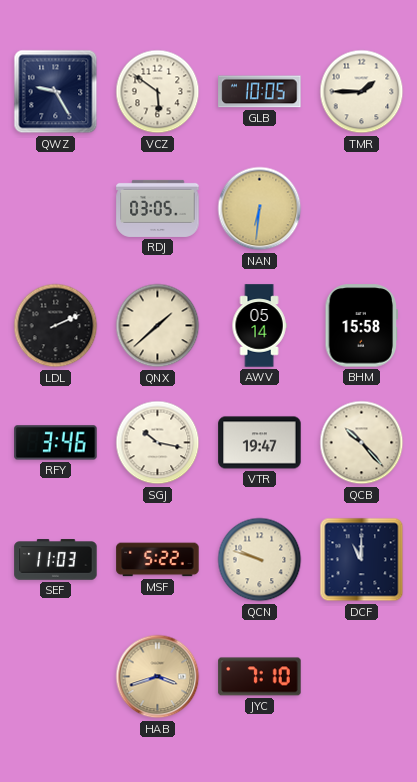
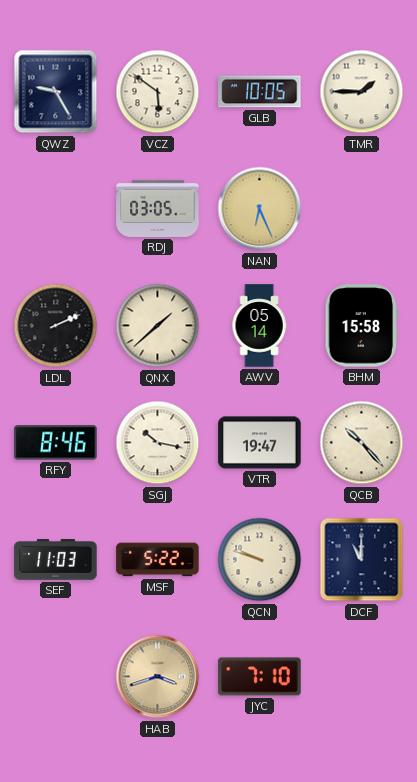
NAN: 6:31 -> 6:26 (260, 209)
RFY: 3:46 -> 8:46 (56, 443)
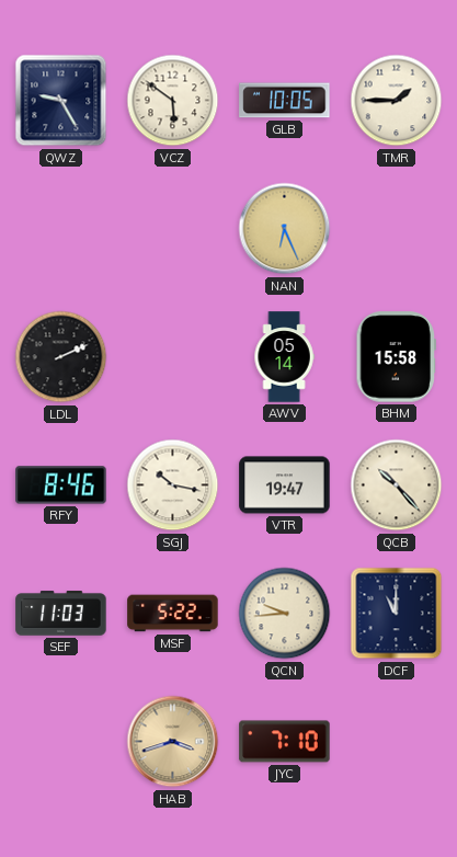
RDJ: 03:05 -> none (158, 208)
QNX: 1:38 -> none (158, 326)
QCN: 9:48 -> 9:44 (285, 614)
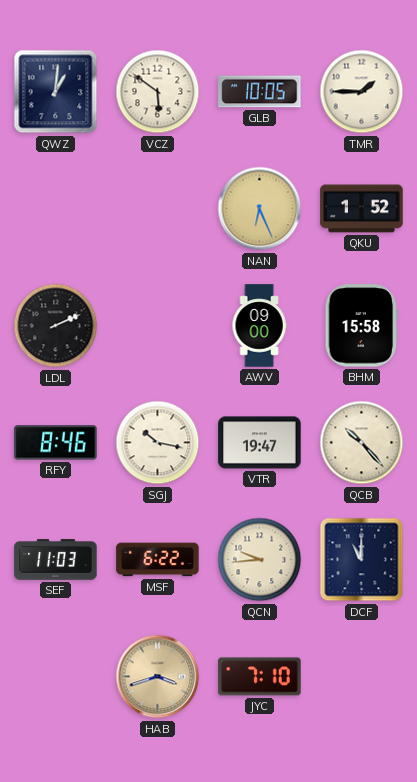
QWZ: 9:25 -> 1:01 (56, 92)
QKU: none -> 1:52 (362, 209)
AWV: 05:14 -> 09:00 (259, 326)
MSF: 5:22 -> 6:22 (158, 560)
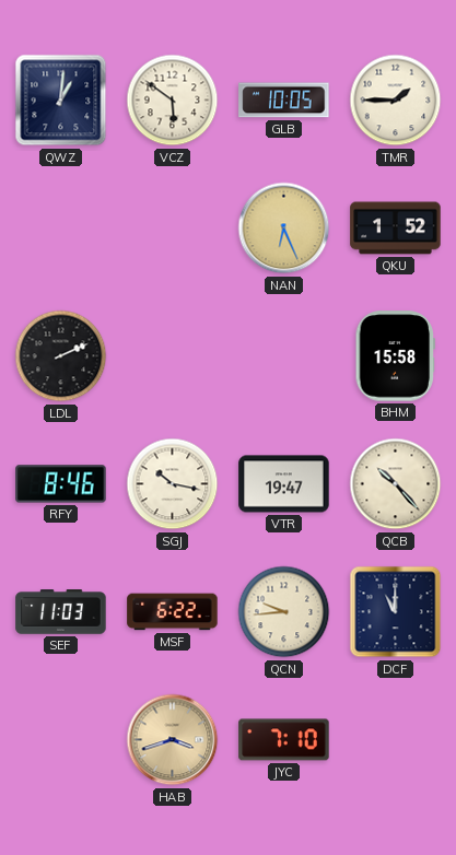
AWV: 09:00 -> none (259, 326)
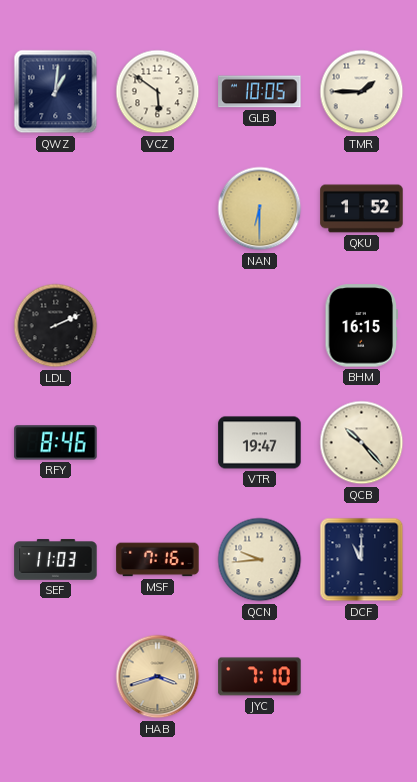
NAN: 6:26 -> 6:30 (260, 209)
BHM: 15:58 -> 16:15 (362, 326)
SGJ: 10:17 -> none (173, 484)
MSF: 6:22 -> 7:16 (158, 560)
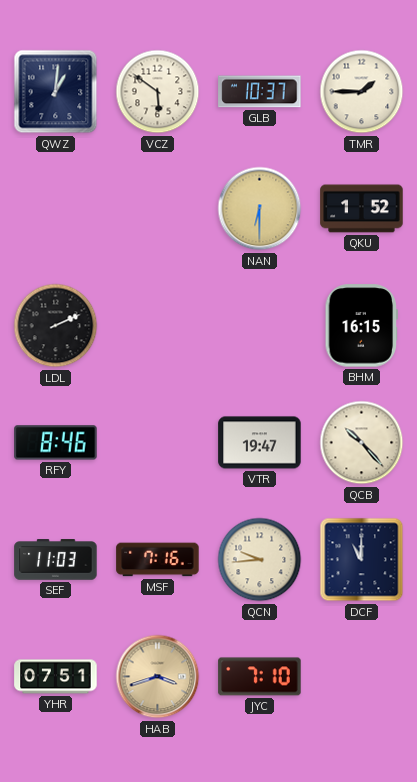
GLB: 10:05 -> 10:37 (260, 92)
YHR: none -> 07:51 (56, 677)
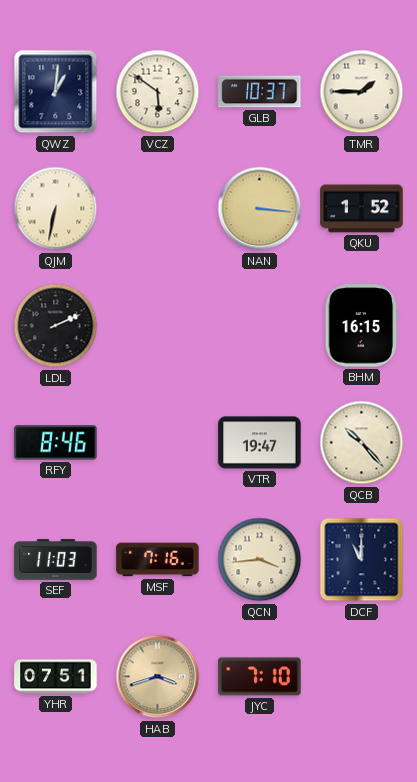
QJM: none -> 6:32 (56, 209)
NAN: 6:30 -> 3:16 (260, 209)
QCN: 9:44 -> 3:44 (260, 560)
